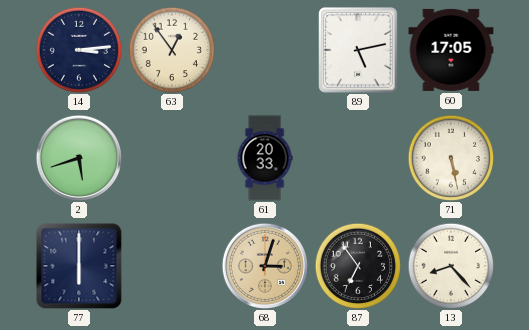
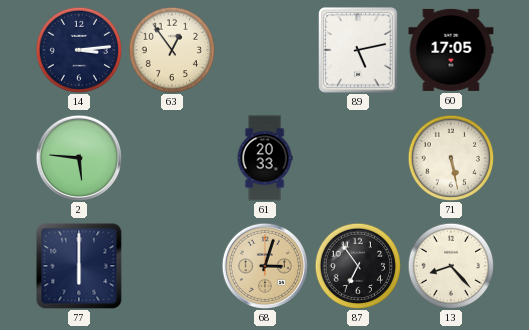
2: 5:42 -> 5:46 (79, 158)
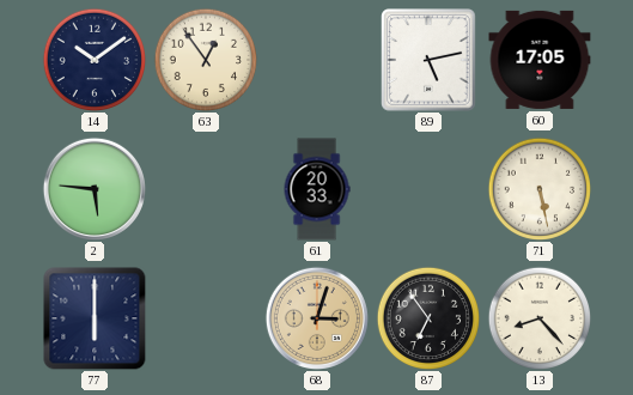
14: 3:14 -> 10:09 (95, 60)
